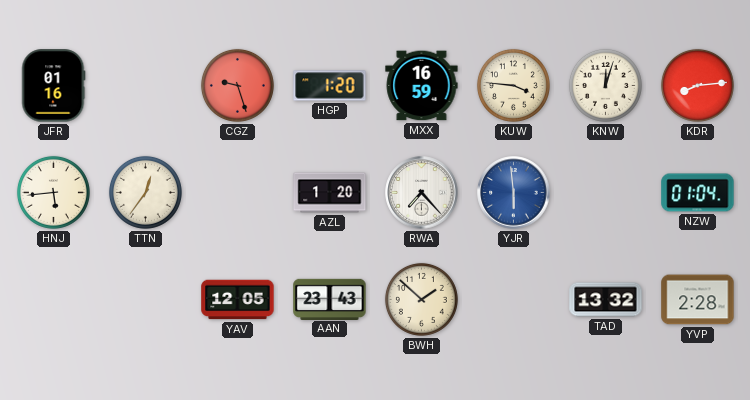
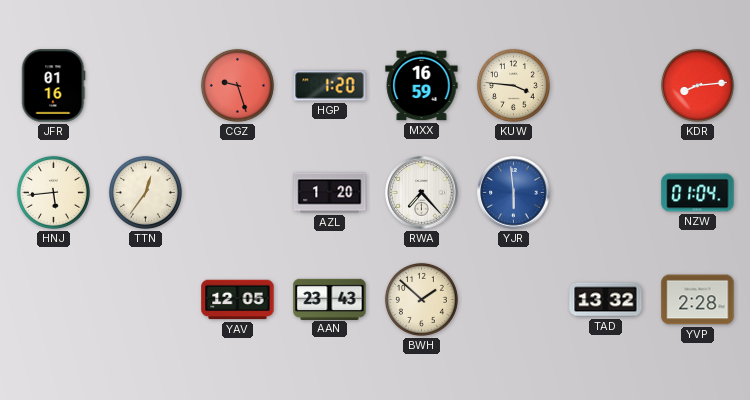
KNW: 12:03 -> none (605, 85)
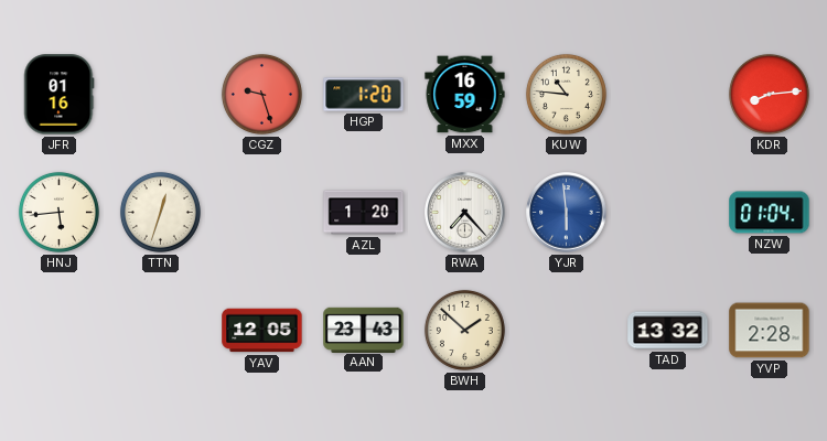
KUW: 3:46 -> 10:46 (566, 94)
TTN: 12:36 -> 12:33 (160, 212)
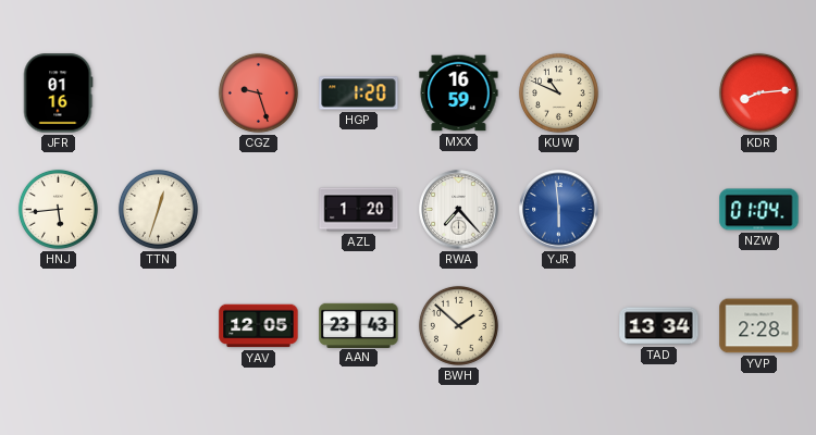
KUW: 10:46 -> 10:49 (558, 92)
TAD: 13:32 -> 13:34 (659, 326)
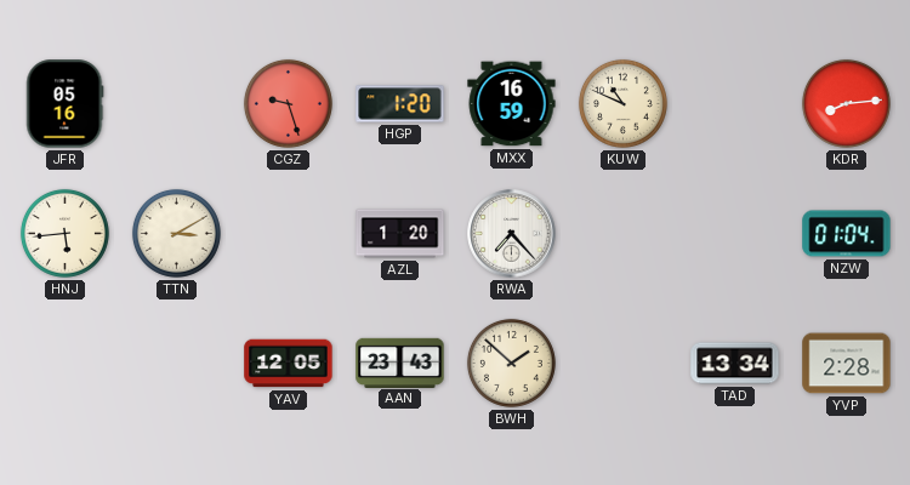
JFR: 01:16 -> 05:16 (66, 104)
TTN: 12:33 -> 3:10 (176, 233)
YJR: 5:59 -> none (559, 210)
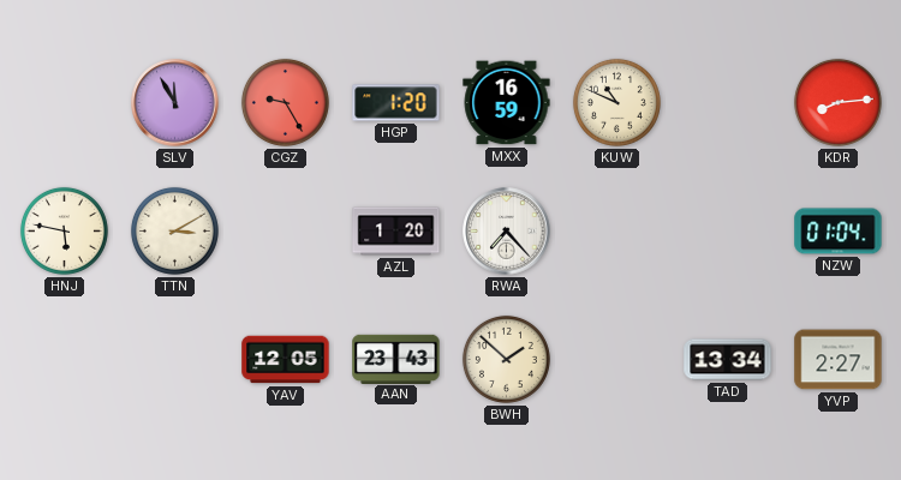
JFR: 05:16 -> none (66, 104)
SLV: none -> 11:55 (175, 103)
CGZ: 9:27 -> 9:25 (285, 102)
HNJ: 5:44 -> 5:47 (64, 230)
YVP: 2:28 -> 2:27 (839, 360)
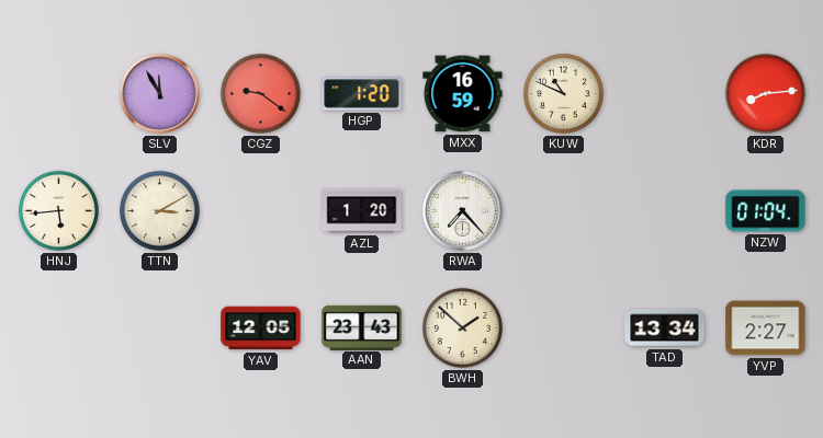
CGZ: 9:25 -> 9:21 (260, 93)
HNJ: 5:47 -> 5:44 (58, 210)
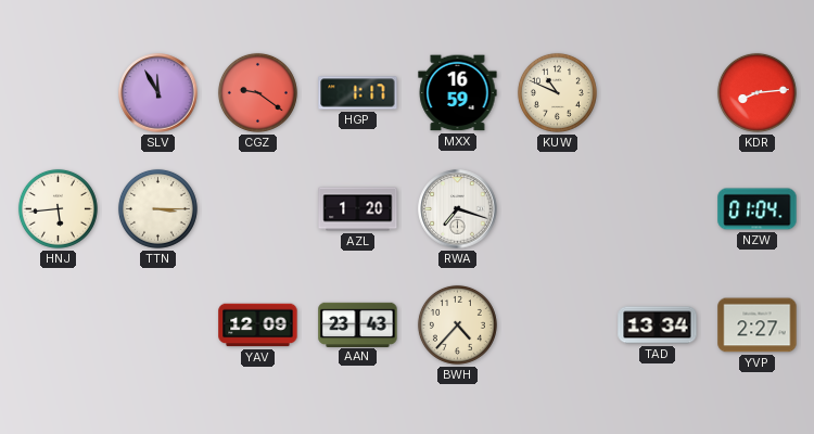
HGP: 1:20 -> 1:17 (358, 93)
TTN: 3:10 -> 3:15 (157, 208)
RWA: 7:23 -> 7:18 (458, 209)
YAV: 12:05 -> 12:09 (258, 325)
BWH: 1:52 -> 4:37 (457, 324)
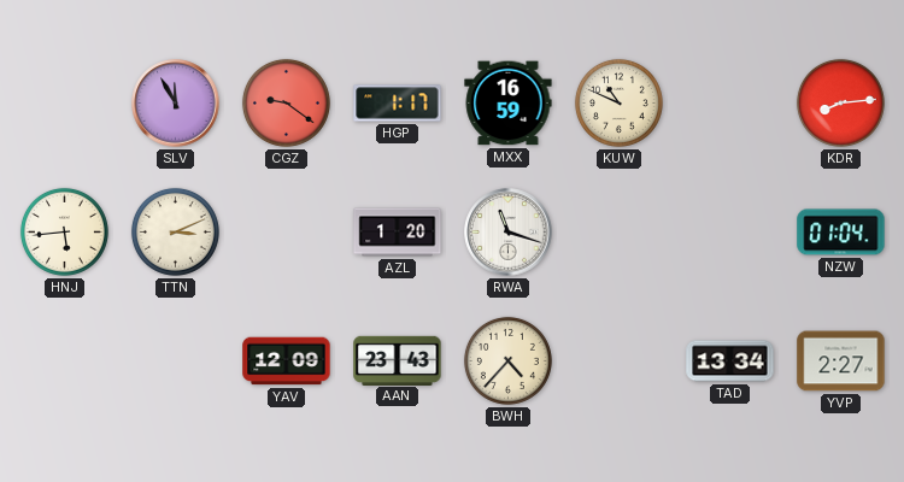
TTN: 3:15 -> 3:11 (175, 231)
RWA: 7:18 -> 11:18 (509, 233)
